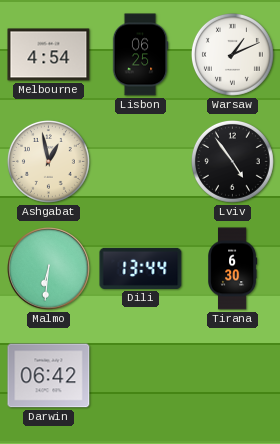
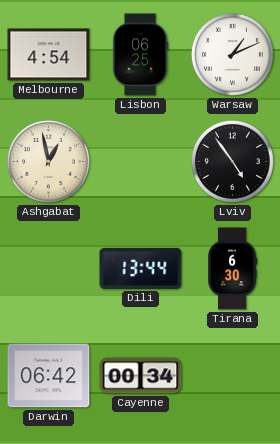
Malmo: 6:31 -> none (49, 269)
Cayenne: none -> 00:34 (141, 376)
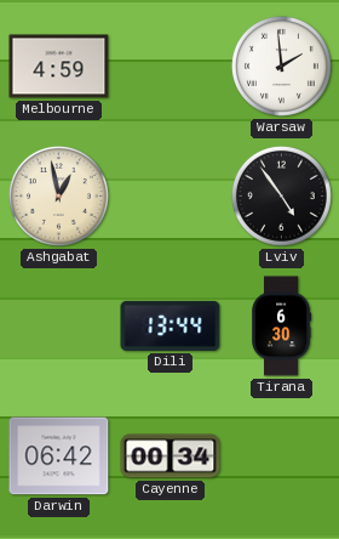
Melbourne: 4:54 -> 4:59 (59, 67)
Lisbon: 06:25 -> none (140, 55)
Warsaw: 1:11 -> 1:59 (281, 66)
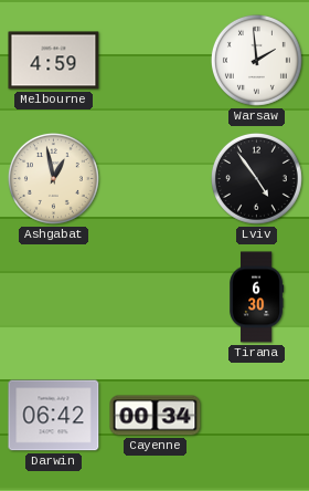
Dili: 13:44 -> none (171, 325)
